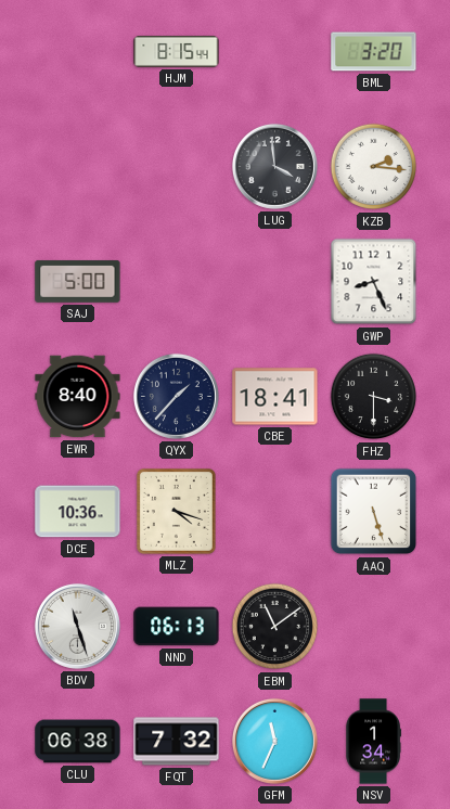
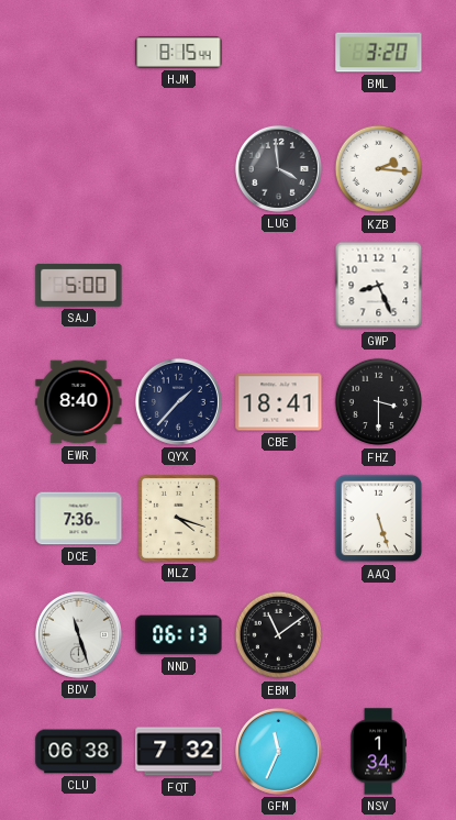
DCE: 10:36 -> 7:36 (79, 519)
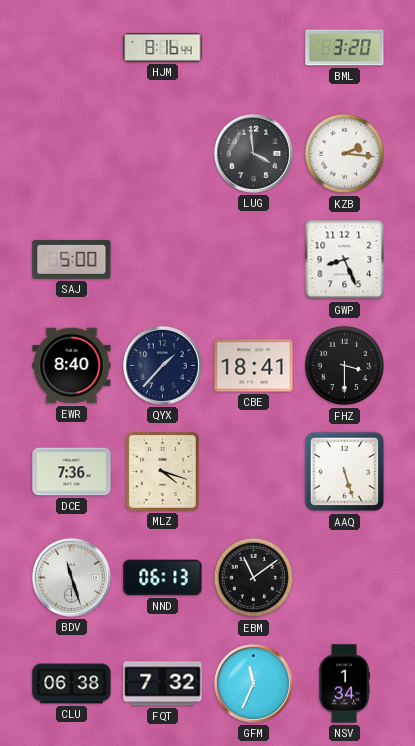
HJM: 8:15 -> 8:16 (163, 47)
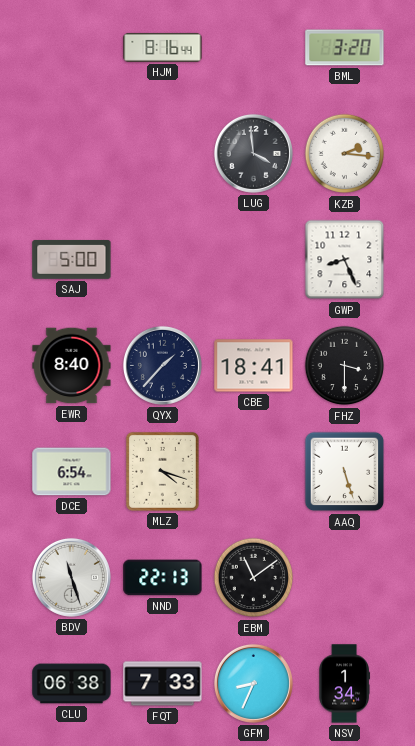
DCE: 7:36 -> 6:54 (72, 472)
NND: 06:13 -> 22:13 (163, 578)
FQT: 7:32 -> 7:33 (163, 684)
GFM: 11:34 -> 8:34 (253, 683)
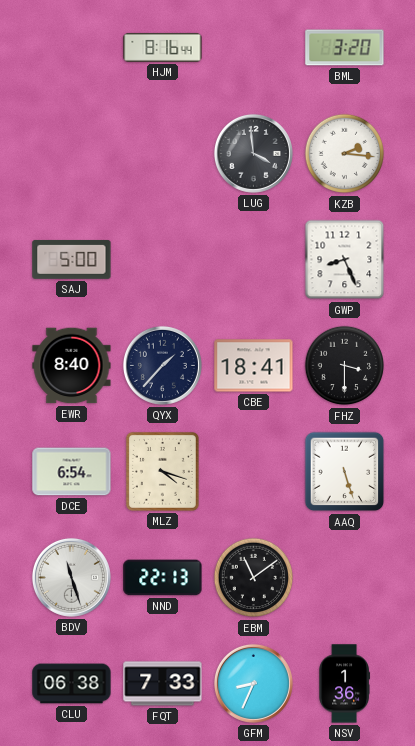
NSV: 1:34 -> 1:36 (344, 684)
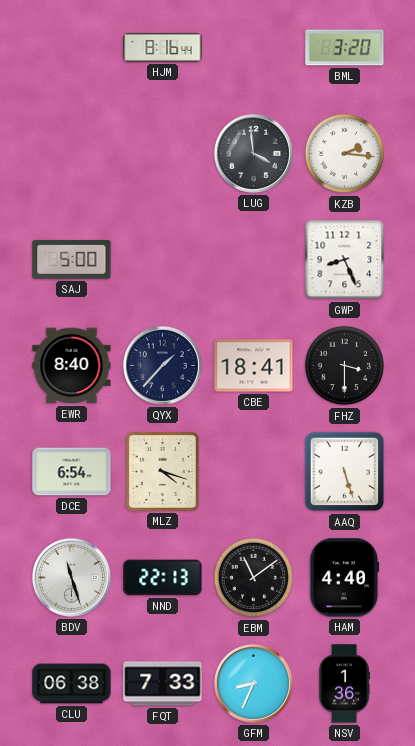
HAM: none -> 4:40 (345, 578)
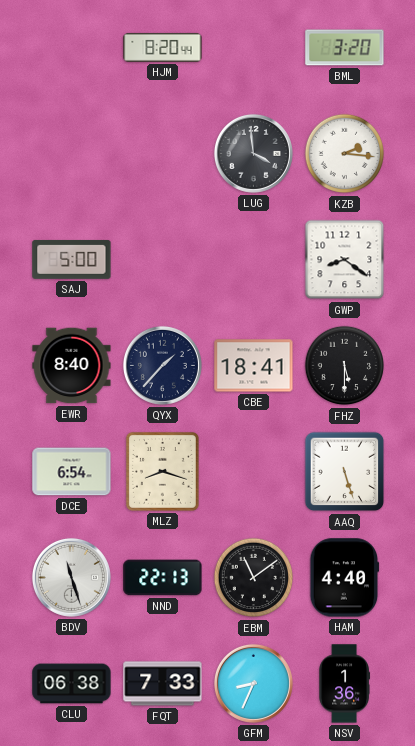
HJM: 8:16 -> 8:20 (163, 47)
GWP: 8:26 -> 8:21 (345, 260)
FHZ: 3:30 -> 5:30 (345, 366)
MLZ: 4:18 -> 8:18 (162, 471)
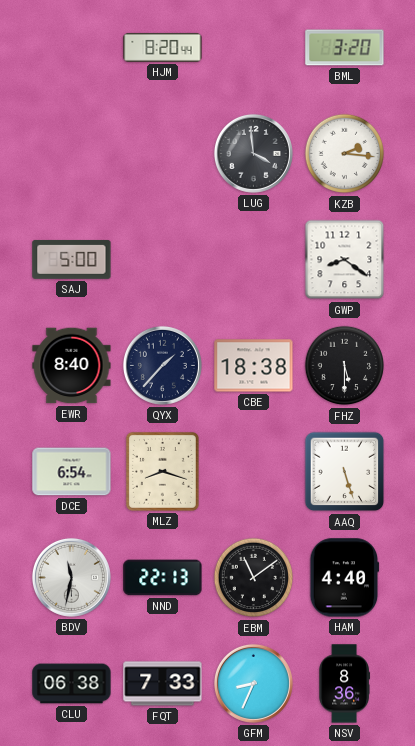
CBE: 18:41 -> 18:38 (254, 366)
BDV: 11:27 -> 11:32 (71, 577)
NSV: 1:36 -> 8:36 (344, 684)
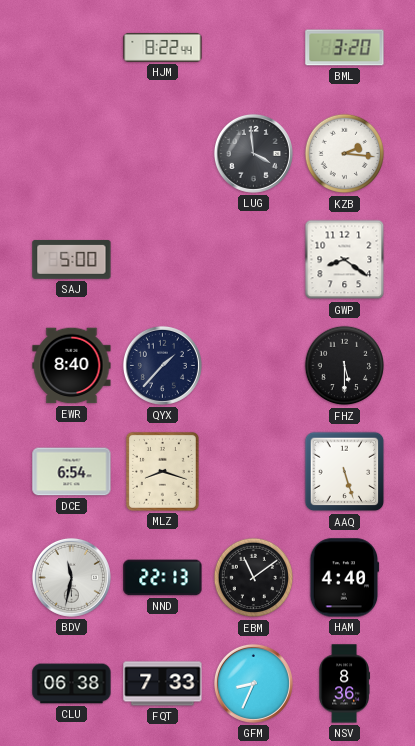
HJM: 8:20 -> 8:22 (163, 47)
CBE: 18:38 -> none (254, 366)
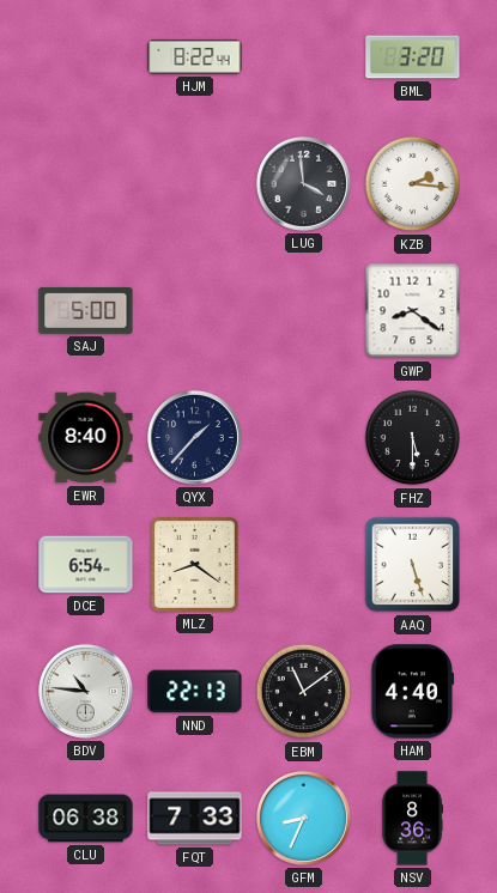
MLZ: 8:18 -> 8:21 (194, 564)
BDV: 11:32 -> 10:46 (85, 691)
